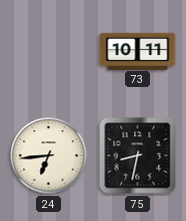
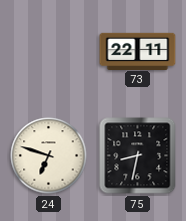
73: 10:11 -> 22:11 (138, 51)
24: 6:44 -> 6:48 (49, 156)
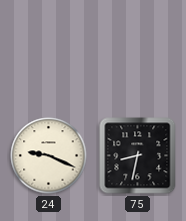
73: 22:11 -> none (138, 51)
24: 6:48 -> 9:19 (49, 156)
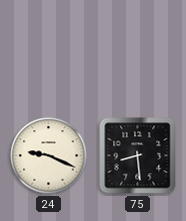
75: 8:32 -> 8:29 (138, 156)
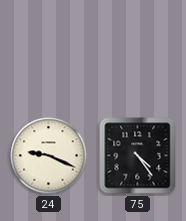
75: 8:29 -> 4:24 (138, 156)
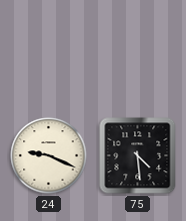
75: 4:24 -> 4:29 (138, 156)
